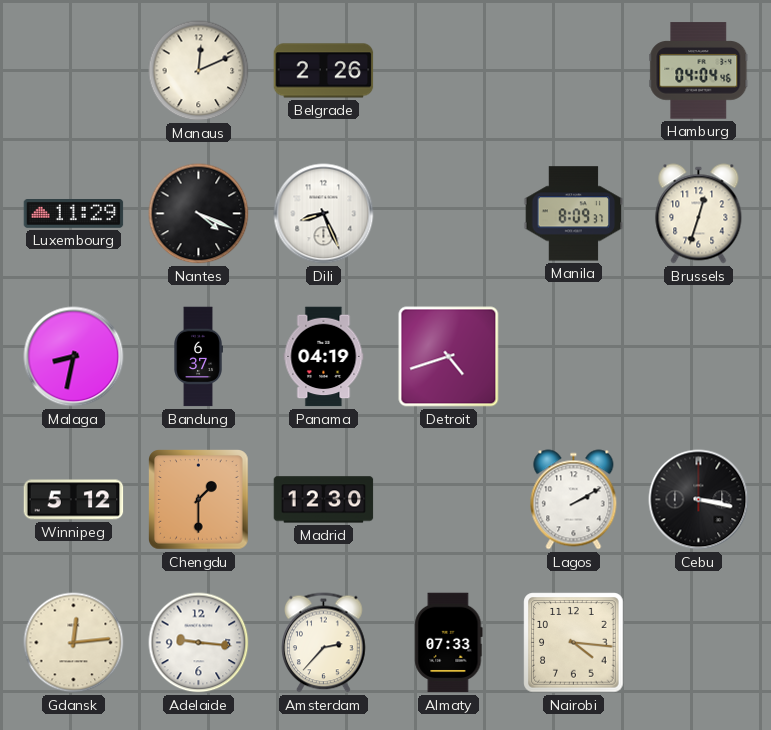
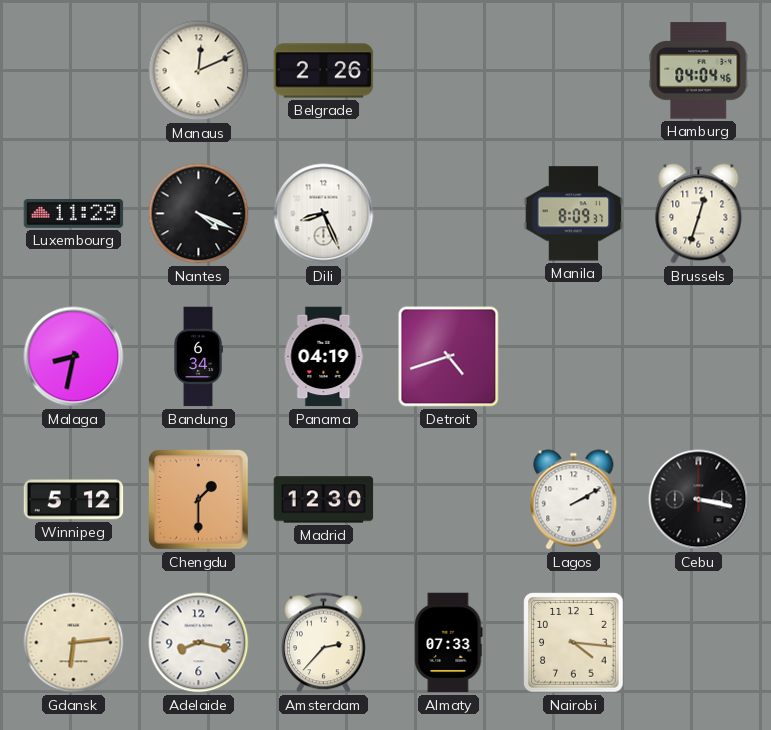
Bandung: 6:37 -> 6:34 (198, 357)
Gdansk: 12:14 -> 6:14 (74, 643)
Adelaide: 9:16 -> 8:17 (199, 643)
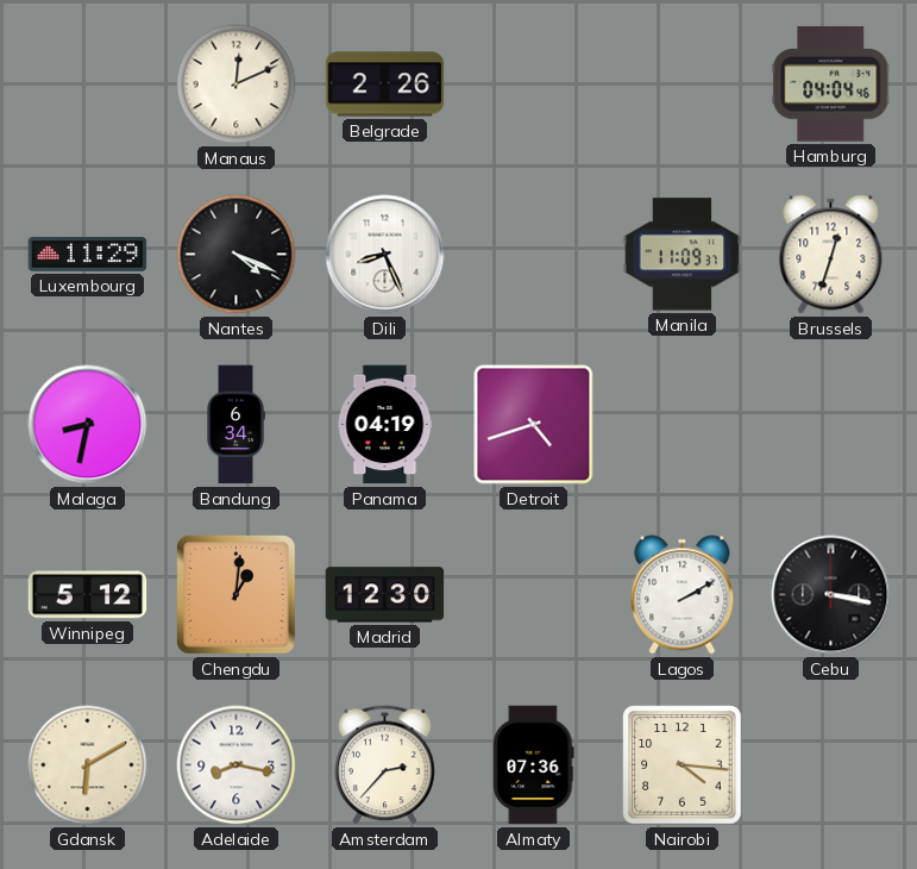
Manila: 8:09 -> 11:09 (683, 255)
Chengdu: 1:30 -> 1:01 (237, 595)
Gdansk: 6:14 -> 6:10 (88, 765)
Almaty: 07:33 -> 07:36 (534, 765)
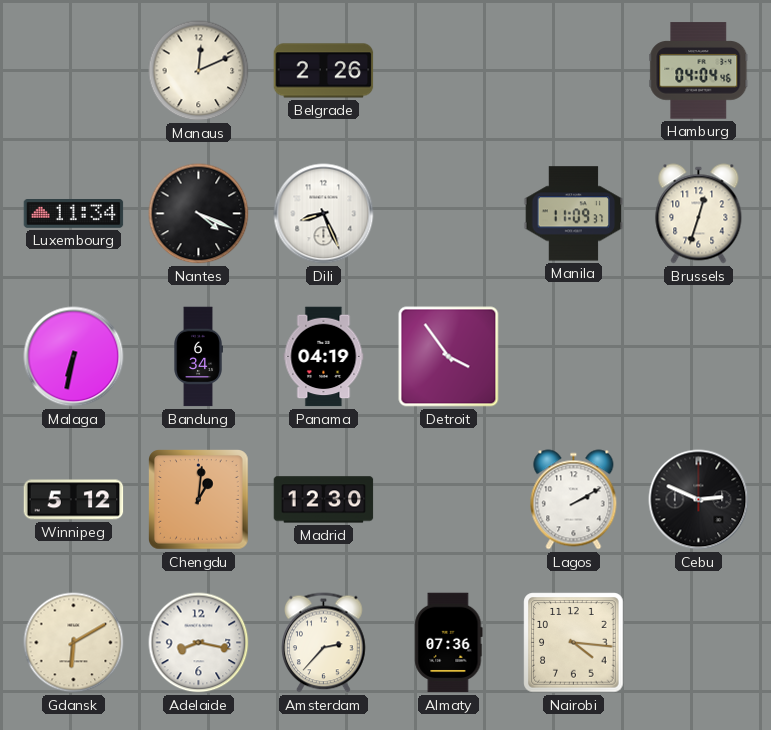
Luxembourg: 11:29 -> 11:34 (74, 214)
Malaga: 8:32 -> 6:32 (74, 357)
Detroit: 4:42 -> 3:54 (449, 357)
Cebu: 3:17 -> 2:49 (699, 500)
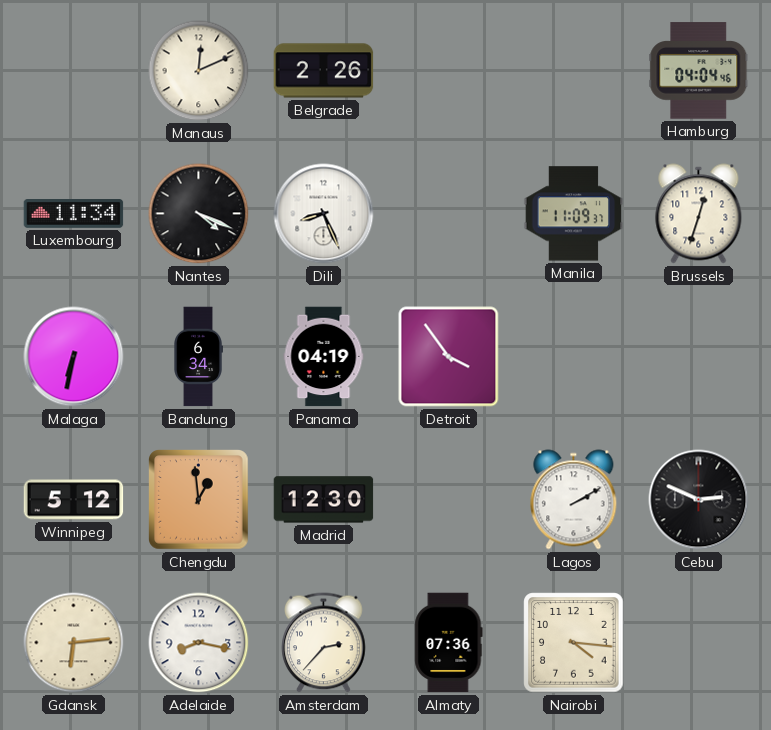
Chengdu: 1:01 -> 12:59 (199, 500)
Gdansk: 6:10 -> 6:14 (74, 643)
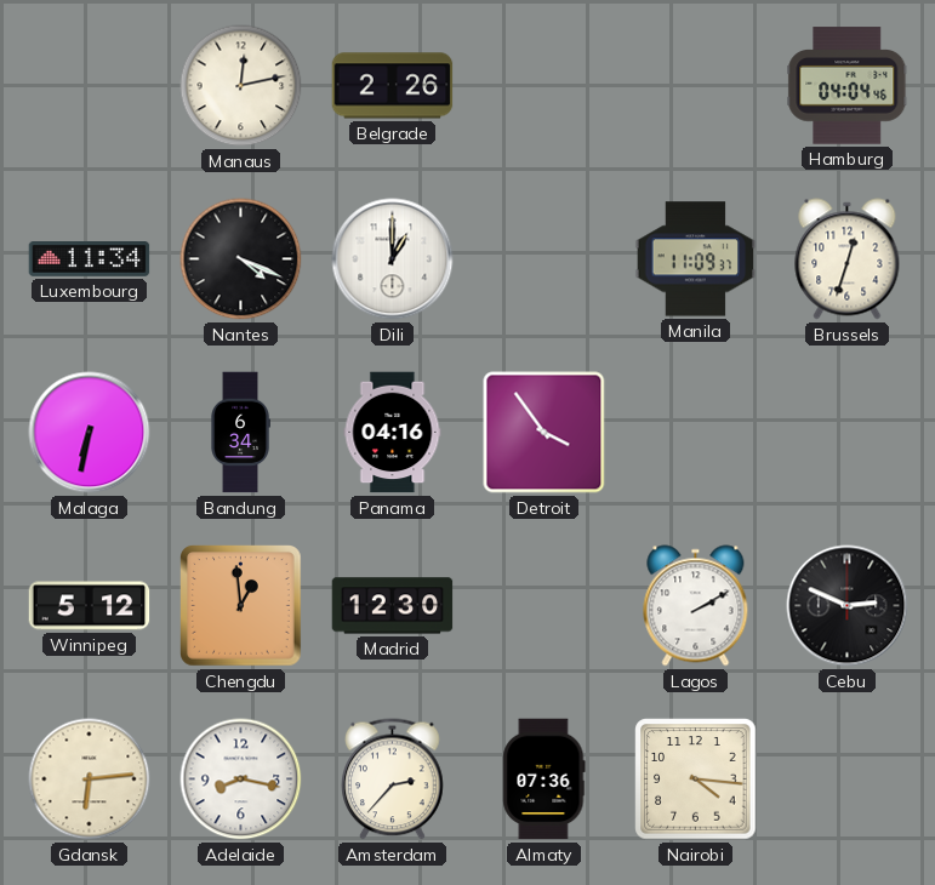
Manaus: 12:11 -> 12:13 (241, 86)
Dili: 8:26 -> 1:00 (393, 259)
Panama: 04:19 -> 04:16 (393, 433)
